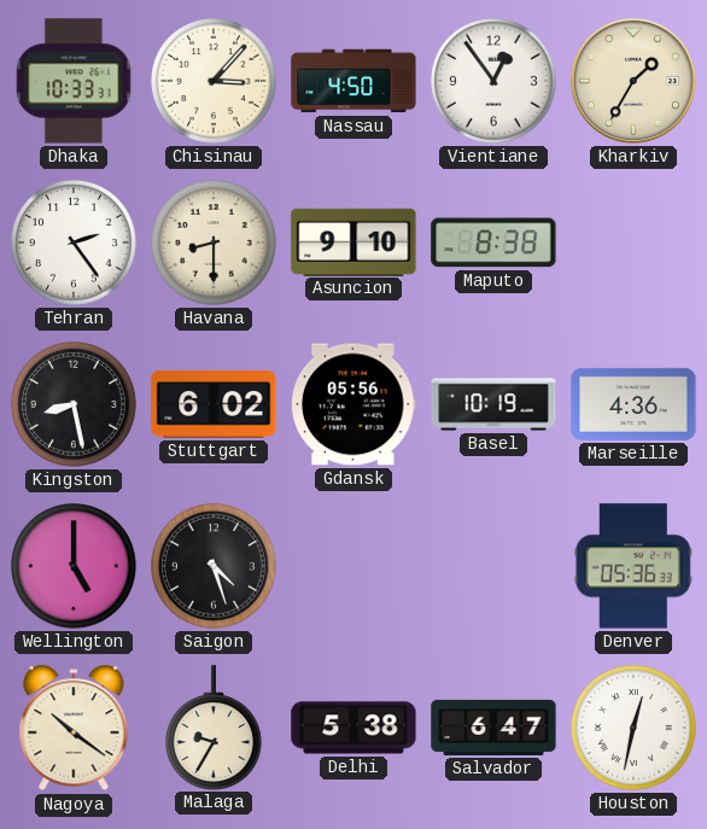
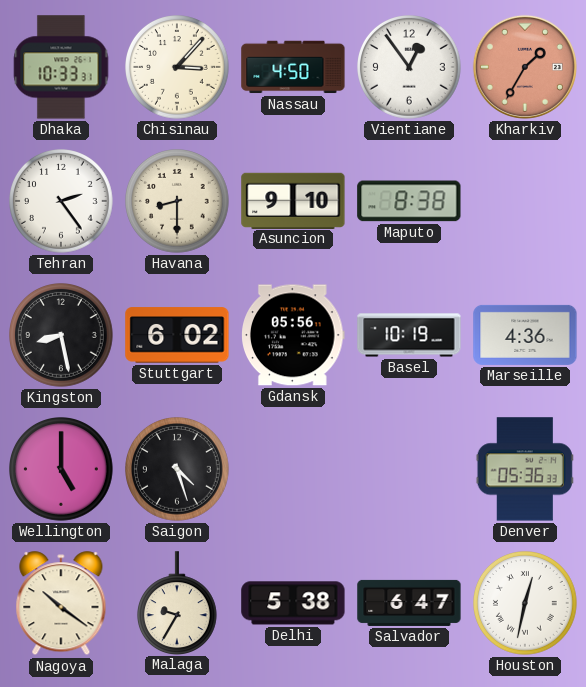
Kharkiv dial: cream -> salmon (525, 67)
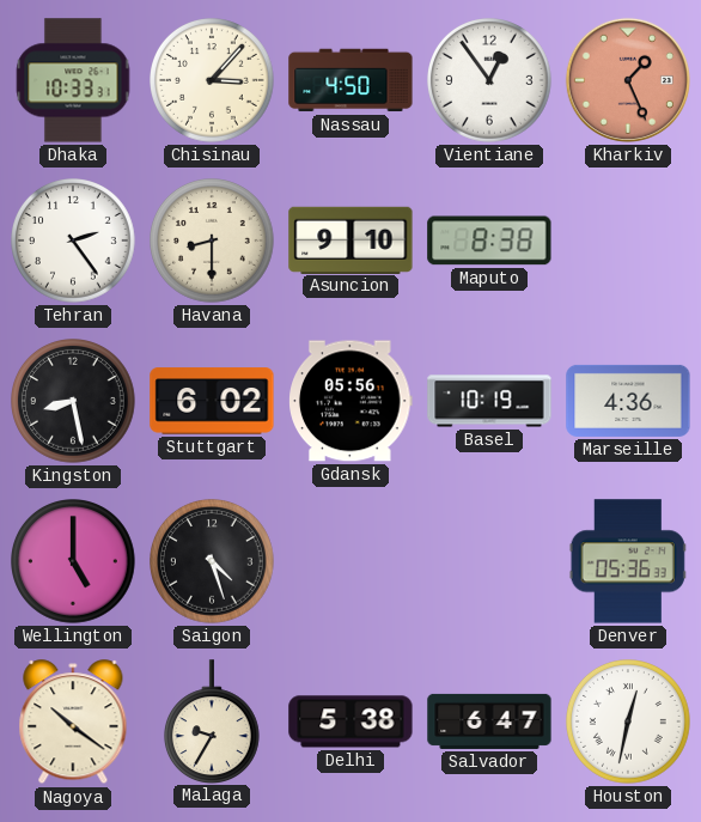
Kharkiv: 1:35 -> 1:26 (628, 80)
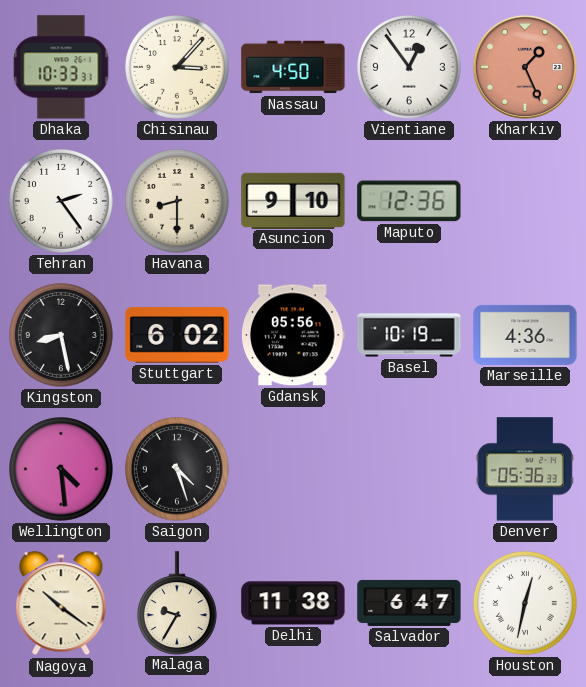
Maputo: 8:38 -> 12:36 (409, 201)
Wellington: 5:00 -> 4:29 (62, 470)
Delhi: 5:38 -> 11:38 (293, 603)
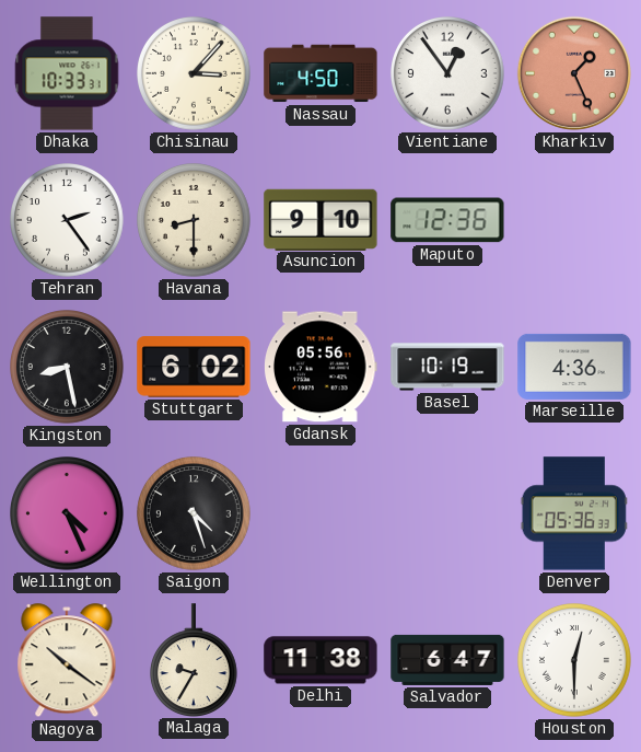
Wellington: 4:29 -> 4:26 (68, 514)
Houston: 12:32 -> 12:30 (575, 661)
